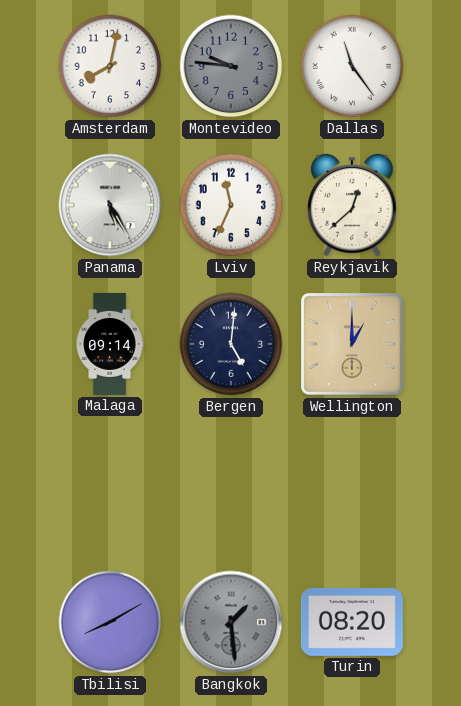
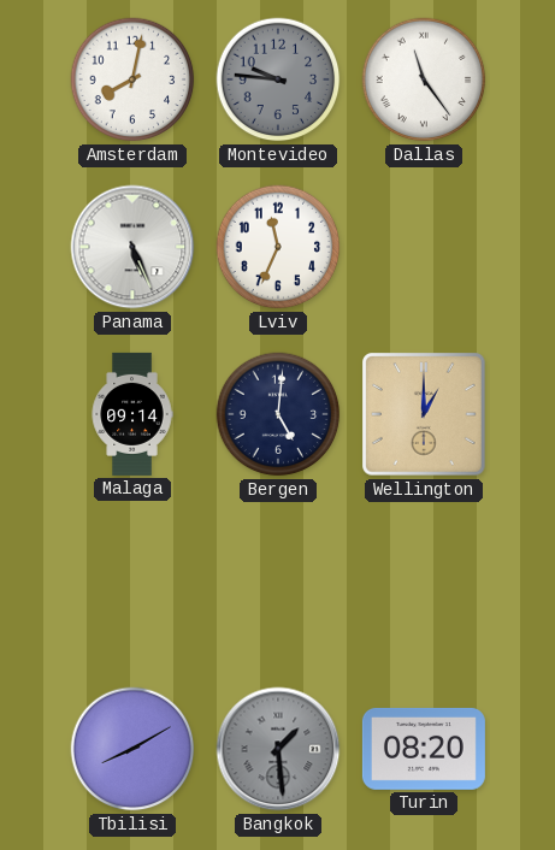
Panama: 5:25 -> 5:26 (132, 247)
Reykjavik: 12:38 -> none (352, 206)
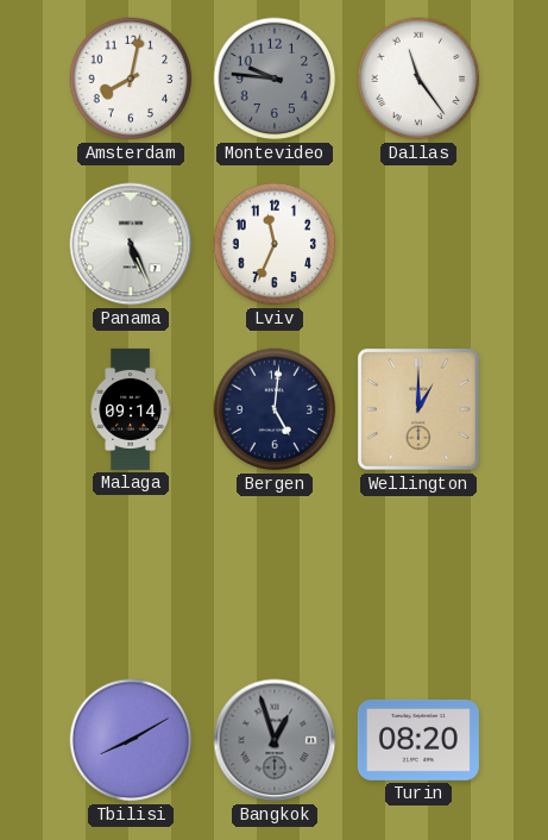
Bangkok: 1:29 -> 12:57 (275, 740)
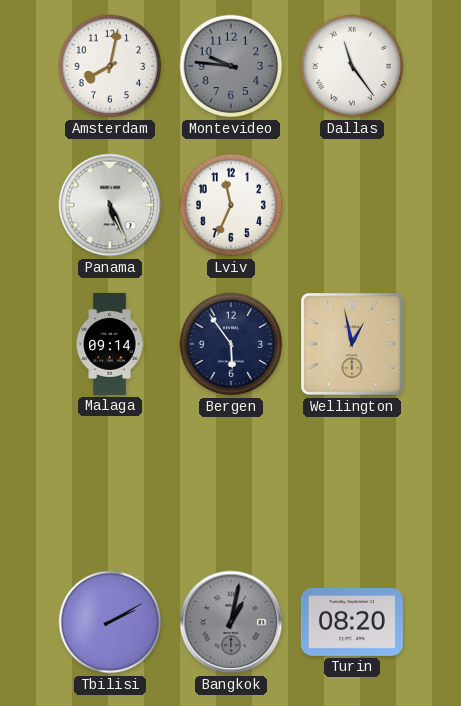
Bergen: 5:01 -> 5:54 (231, 344)
Wellington: 1:00 -> 12:58 (353, 345)
Tbilisi: 8:10 -> 2:10 (110, 622)
Bangkok: 12:57 -> 1:02 (231, 622)
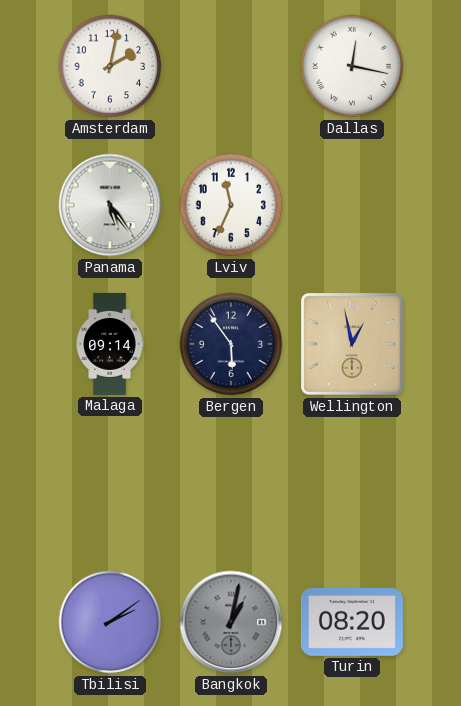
Amsterdam: 8:02 -> 2:02 (110, 66)
Montevideo: 9:46 -> none (231, 66)
Dallas: 11:24 -> 12:17 (352, 66)
Panama: 5:26 -> 5:24 (110, 205)
Tbilisi: 2:10 -> 2:09 (110, 622)
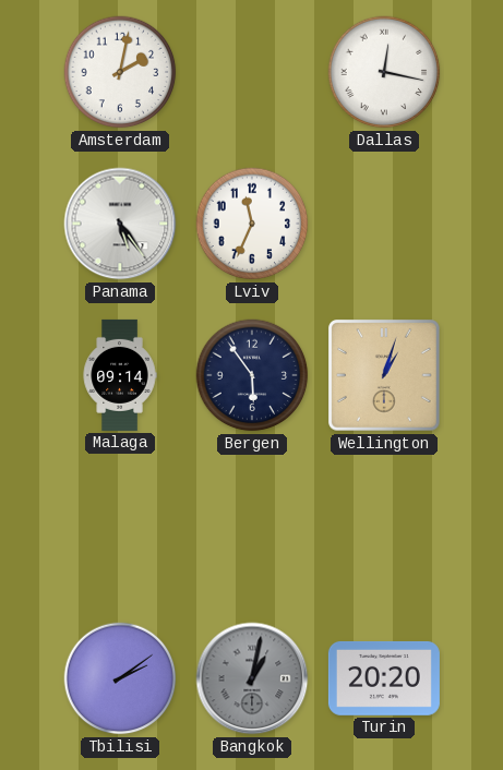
Wellington: 12:58 -> 1:03 (385, 376)
Turin: 08:20 -> 20:20 (384, 678)
